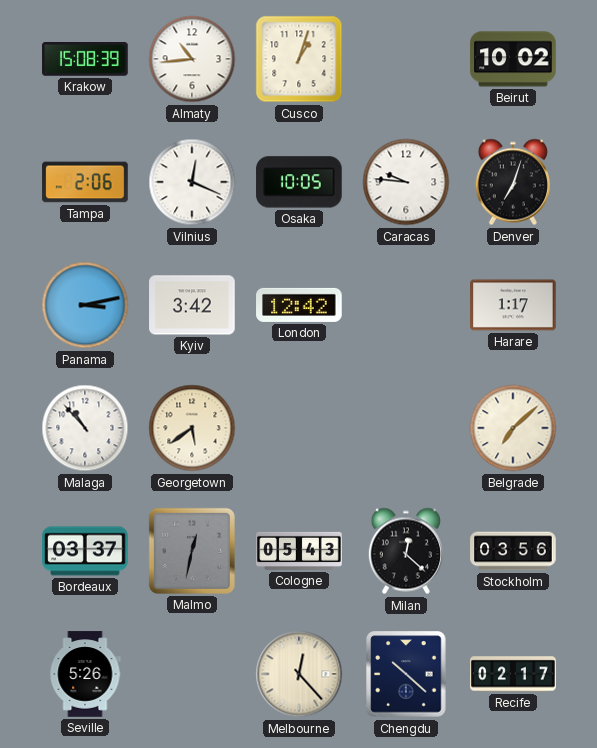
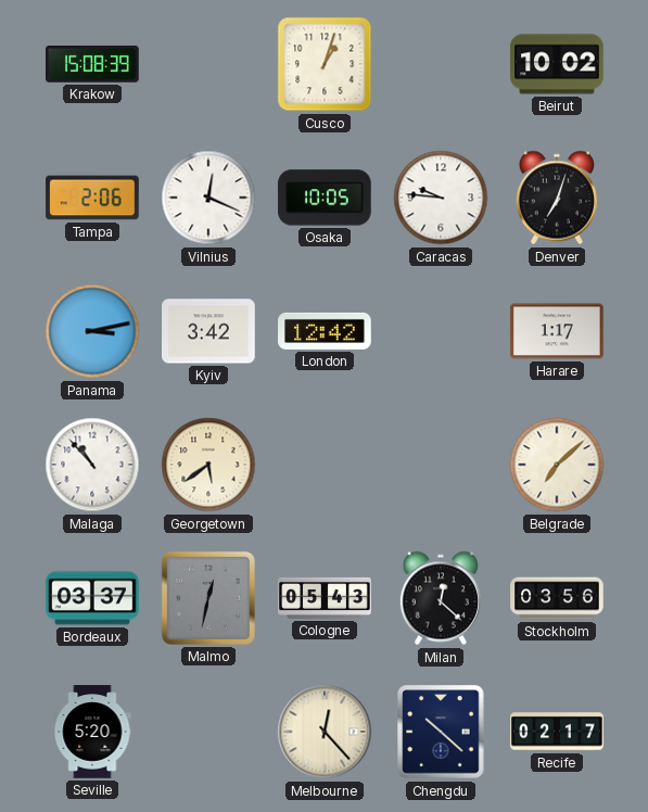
Almaty: 10:44 -> none (192, 59)
Seville: 5:26 -> 5:20 (92, 732)
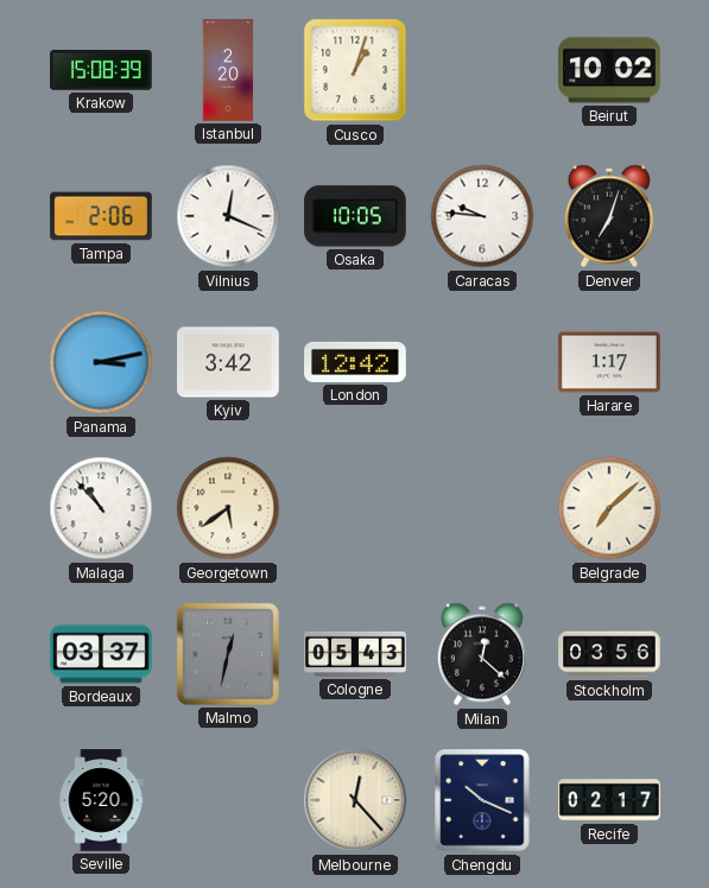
Istanbul: none -> 2:20 (227, 70)
Chengdu: 10:22 -> 10:19 (482, 800)
